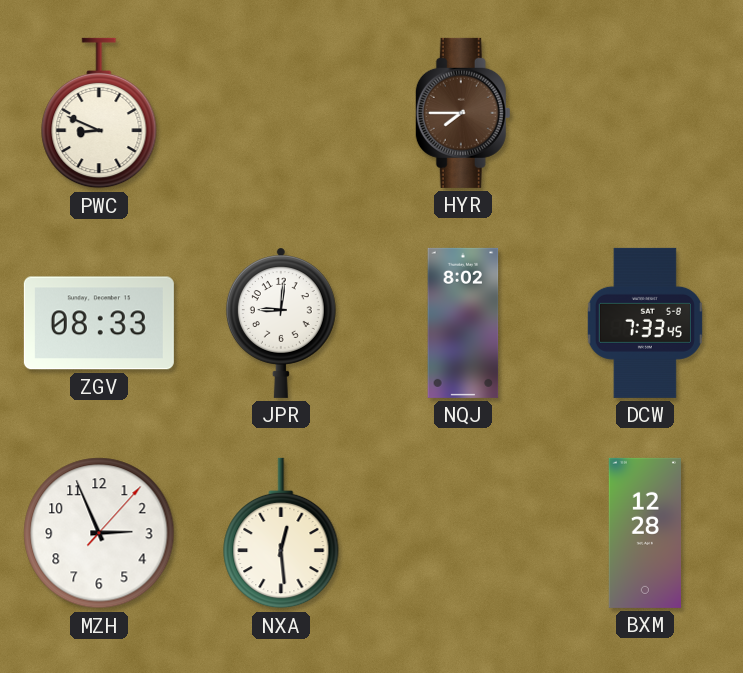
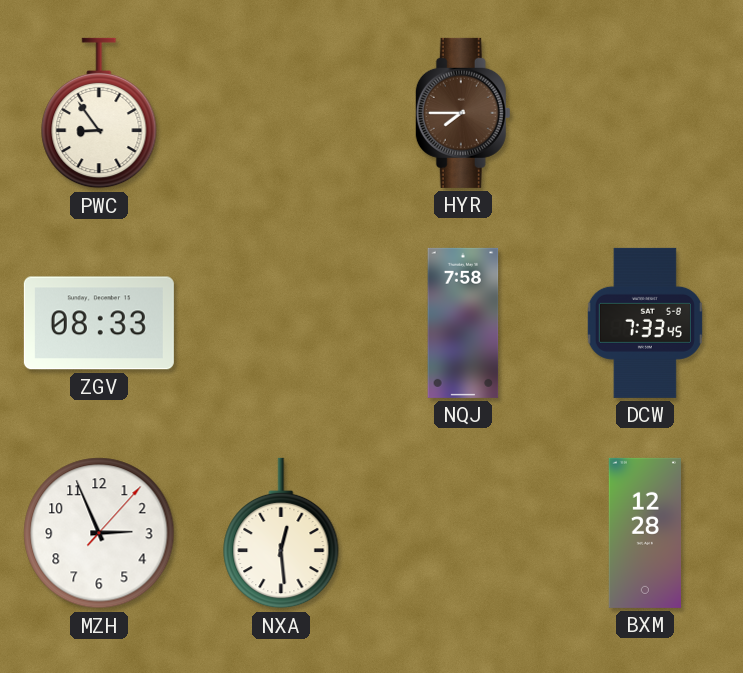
PWC: 8:49 -> 8:54 (99, 113)
JPR: 9:01 -> none (281, 323)
NQJ: 8:02 -> 7:58 (463, 323)
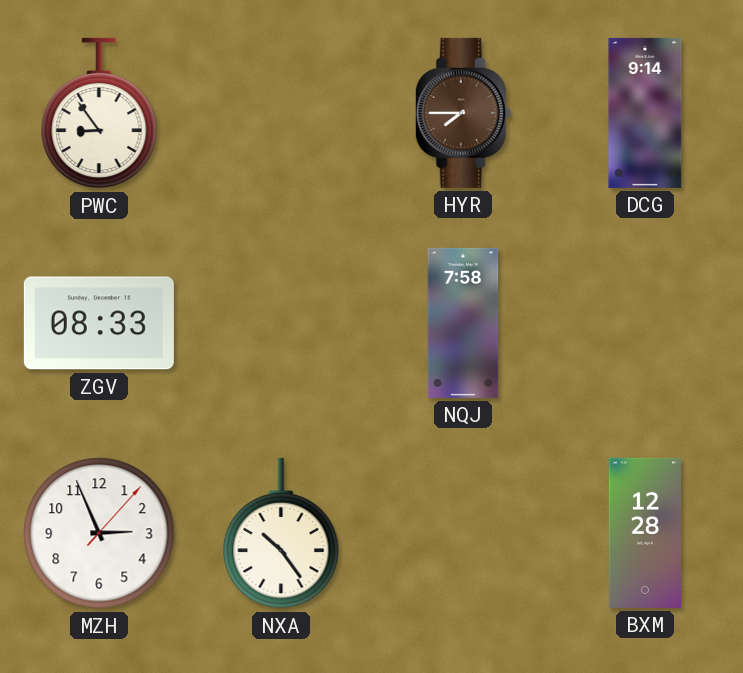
DCG: none -> 9:14 (645, 113)
DCW: 7:33 -> none (645, 323)
NXA: 12:29 -> 10:24 (281, 533)
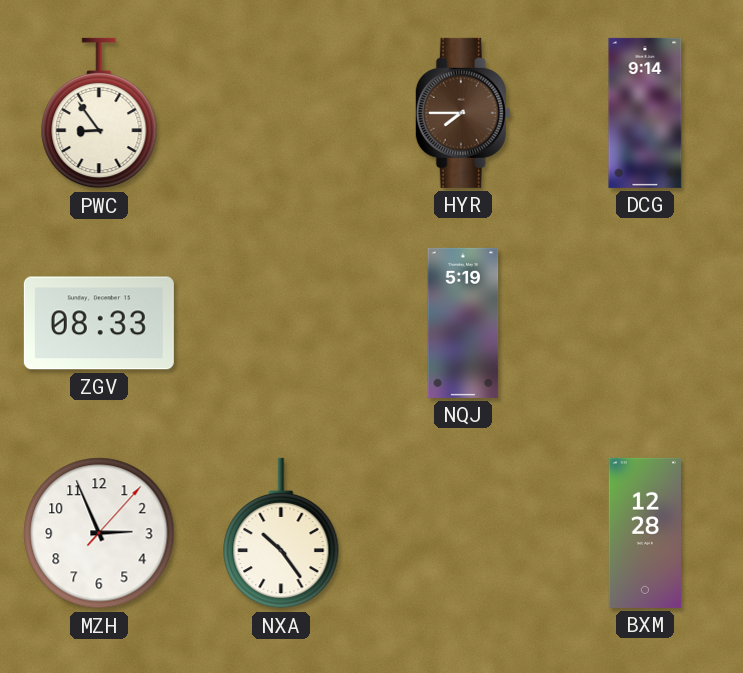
NQJ: 7:58 -> 5:19 (463, 323)
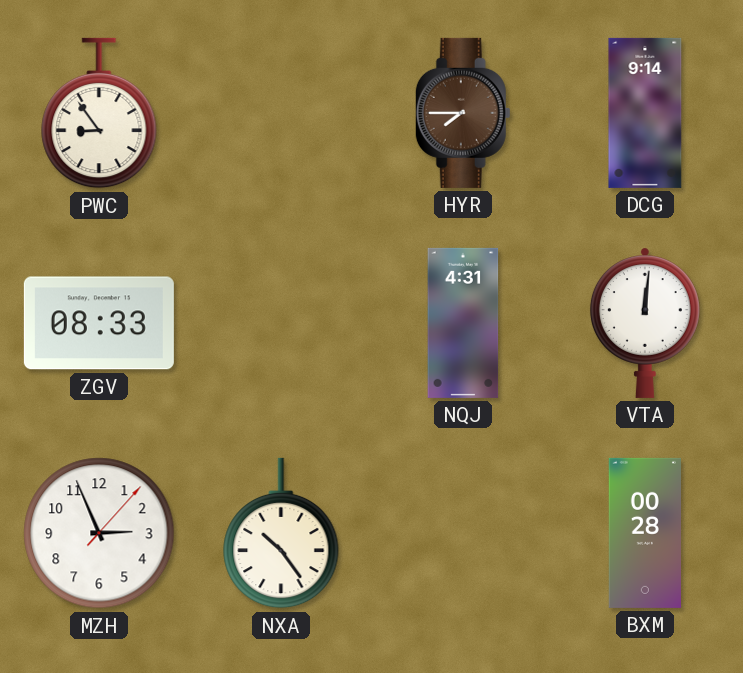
NQJ: 5:19 -> 4:31 (463, 323)
VTA: none -> 12:01 (645, 323)
BXM: 12:28 -> 00:28 (644, 533)
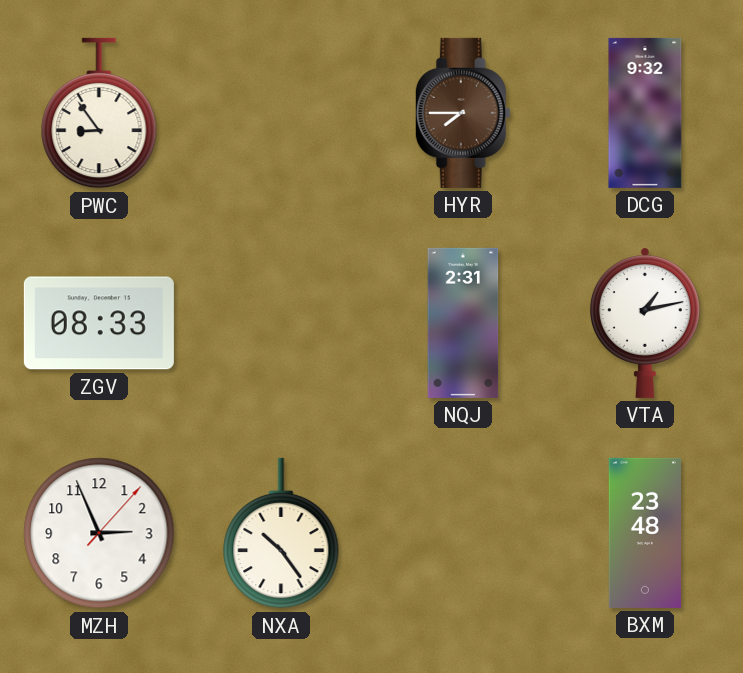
DCG: 9:14 -> 9:32 (645, 113)
NQJ: 4:31 -> 2:31 (463, 323)
VTA: 12:01 -> 1:13 (645, 323)
BXM: 00:28 -> 23:48 (644, 533)
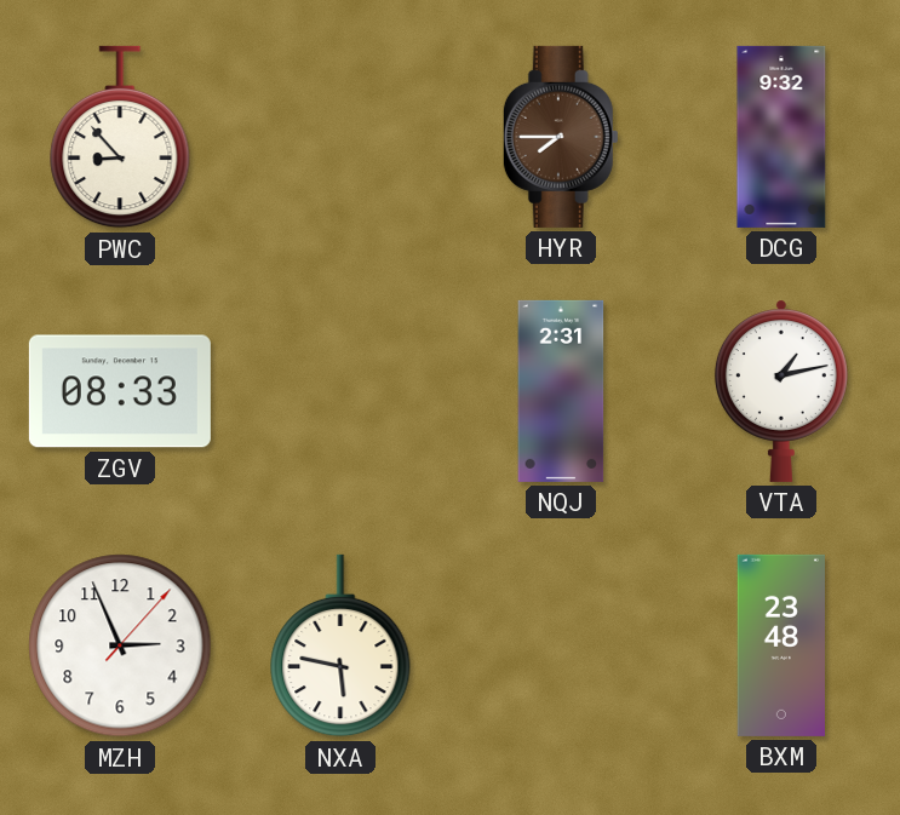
PWC: 8:54 -> 8:53 (120, 137)
NXA: 10:24 -> 5:47 (340, 645)
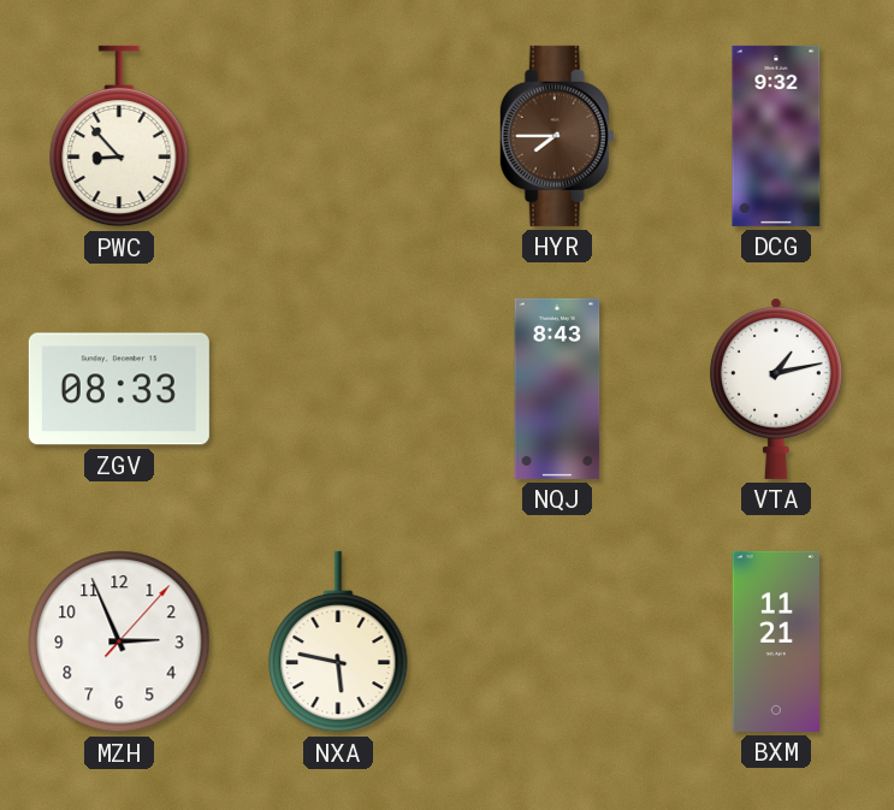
NQJ: 2:31 -> 8:43 (557, 389)
BXM: 23:48 -> 11:21 (775, 642)
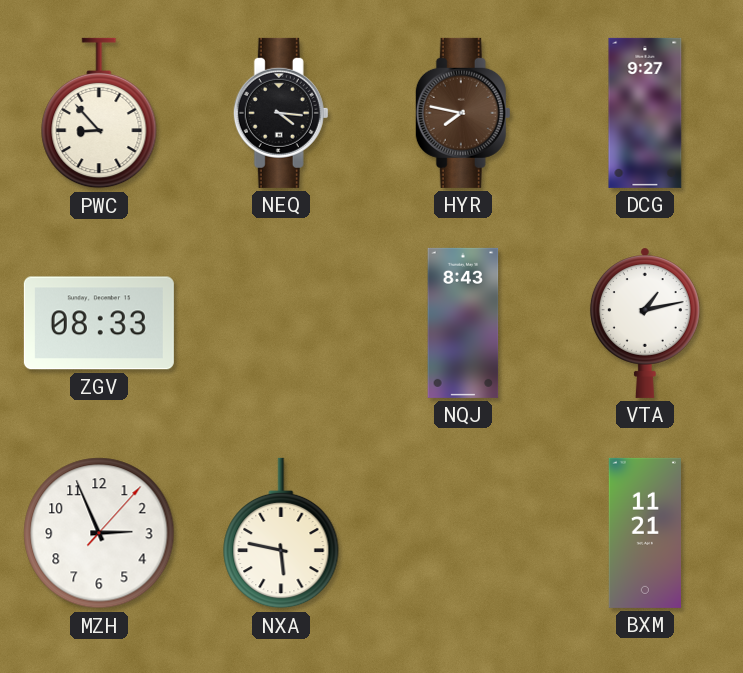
NEQ: none -> 4:16 (281, 113)
HYR: 7:45 -> 7:47 (463, 113)
DCG: 9:32 -> 9:27 (645, 113)
